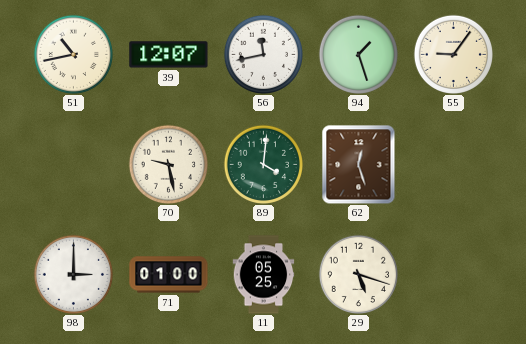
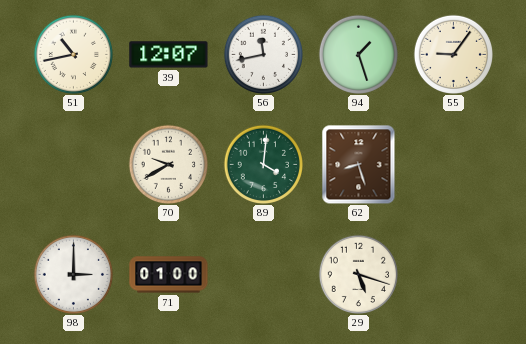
70: 9:28 -> 9:40 (168, 164)
62: 12:27 -> 8:27 (359, 164)
11: 05:25 -> none (264, 275)
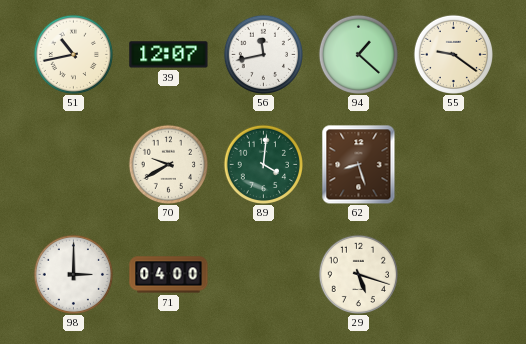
94: 1:27 -> 1:22 (358, 54)
55: 9:06 -> 9:21 (453, 54)
71: 01:00 -> 04:00 (169, 275)
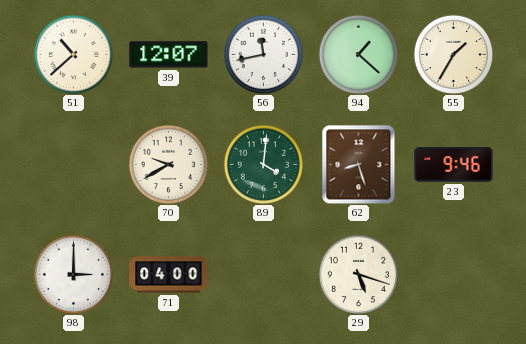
51: 10:43 -> 10:38 (73, 54)
55: 9:21 -> 1:35 (453, 54)
23: none -> 9:46 (454, 165)
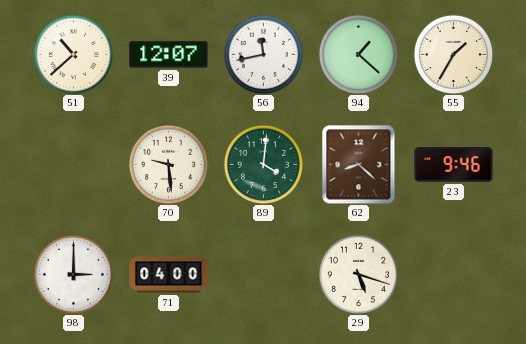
70: 9:40 -> 9:29 (168, 164)
62: 8:27 -> 8:22 (359, 164)
